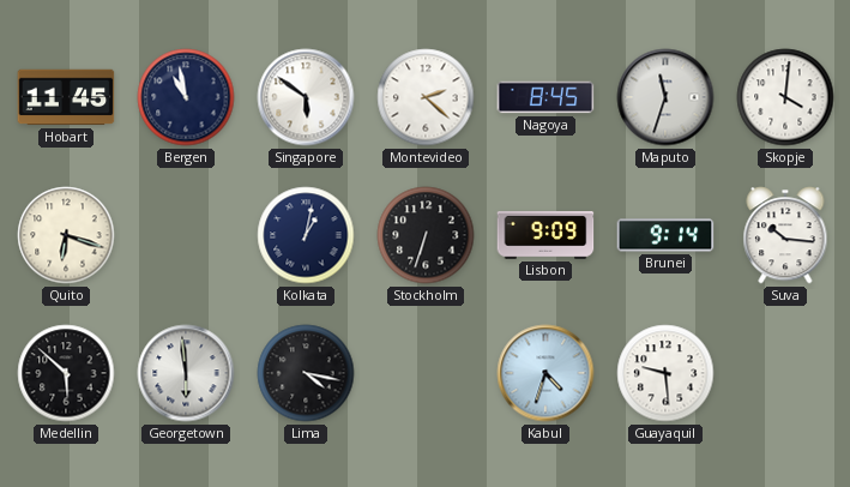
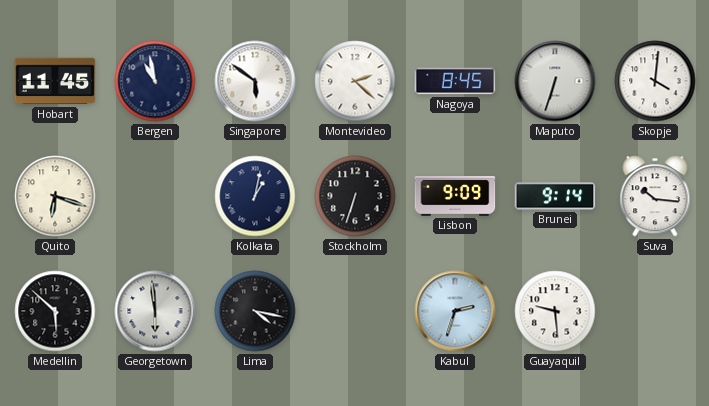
Maputo: 11:33 -> 6:33 (555, 81)
Kabul: 4:33 -> 2:33 (455, 311)
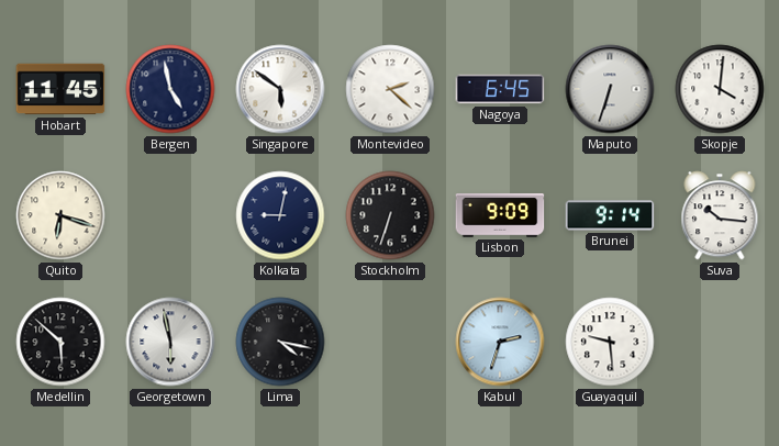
Bergen: 10:58 -> 4:58 (170, 89)
Nagoya: 8:45 -> 6:45 (500, 89)
Kolkata: 1:02 -> 9:02 (280, 215)
Georgetown: 5:59 -> 5:58 (170, 342)
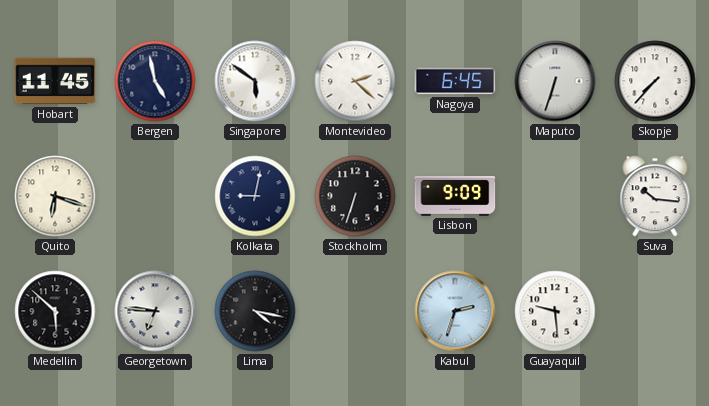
Skopje: 4:01 -> 7:37 (655, 81)
Brunei: 9:14 -> none (610, 215)
Georgetown: 5:58 -> 6:46 (155, 311)
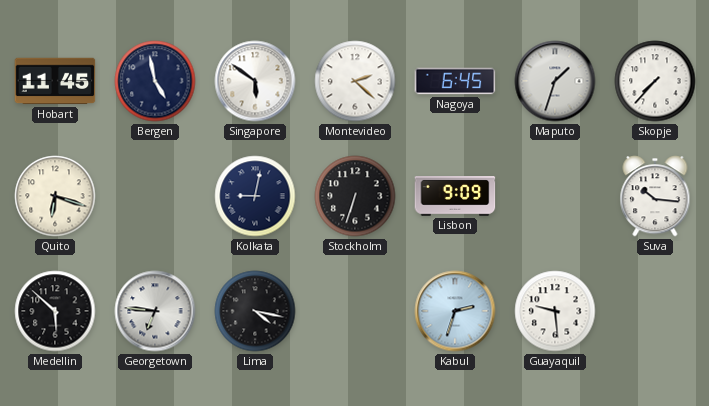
Maputo: 6:33 -> 1:33 (555, 81)
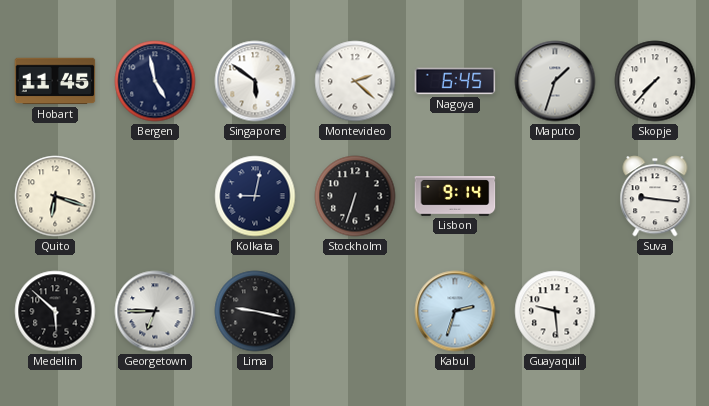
Lisbon: 9:09 -> 9:14 (455, 196)
Suva: 10:16 -> 9:16 (655, 196)
Georgetown: 6:46 -> 6:45 (155, 311)
Lima: 4:17 -> 9:17 (255, 311)
